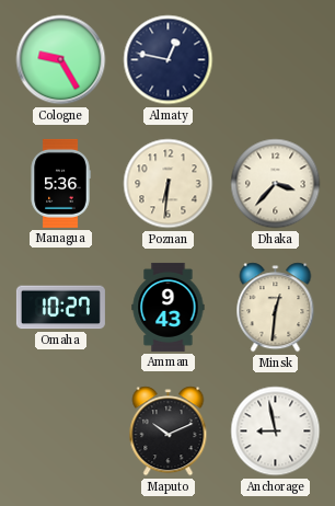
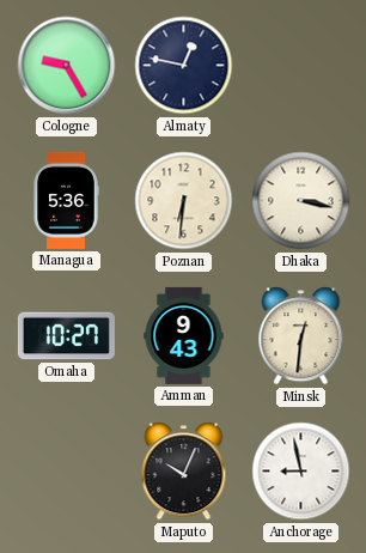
Dhaka: 3:37 -> 3:17 (301, 201)
Maputo: 10:11 -> 10:04 (184, 472)
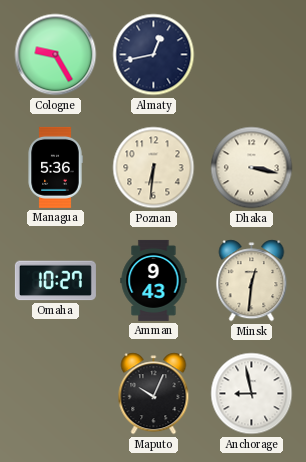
Almaty: 12:47 -> 12:43 (154, 55)
